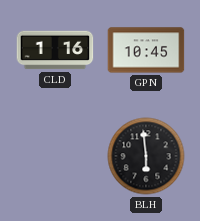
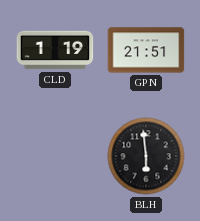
CLD: 1:16 -> 1:19 (55, 50)
GPN: 10:45 -> 21:51 (146, 50)
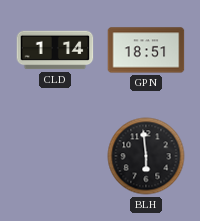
CLD: 1:19 -> 1:14 (55, 50)
GPN: 21:51 -> 18:51 (146, 50)
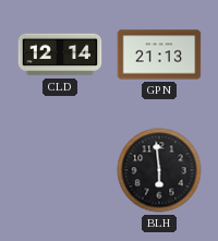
CLD: 1:14 -> 12:14 (60, 55)
GPN: 18:51 -> 21:13 (159, 55)
